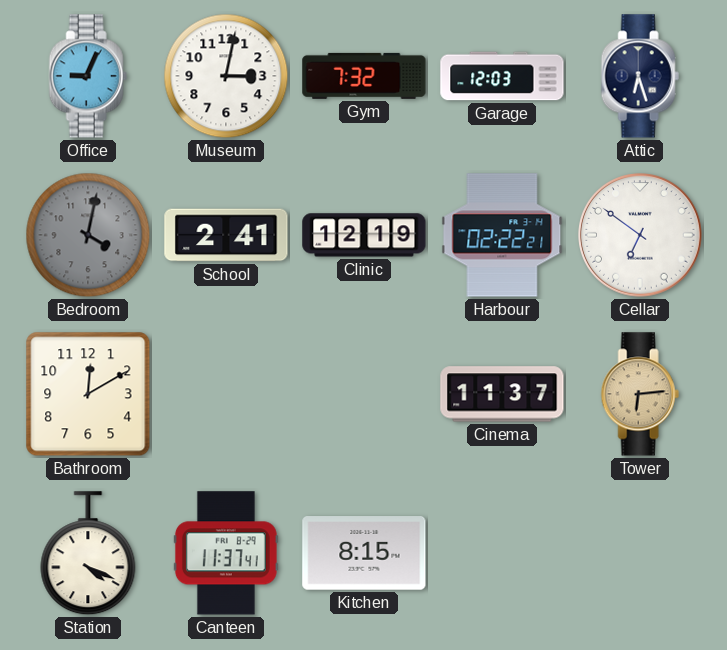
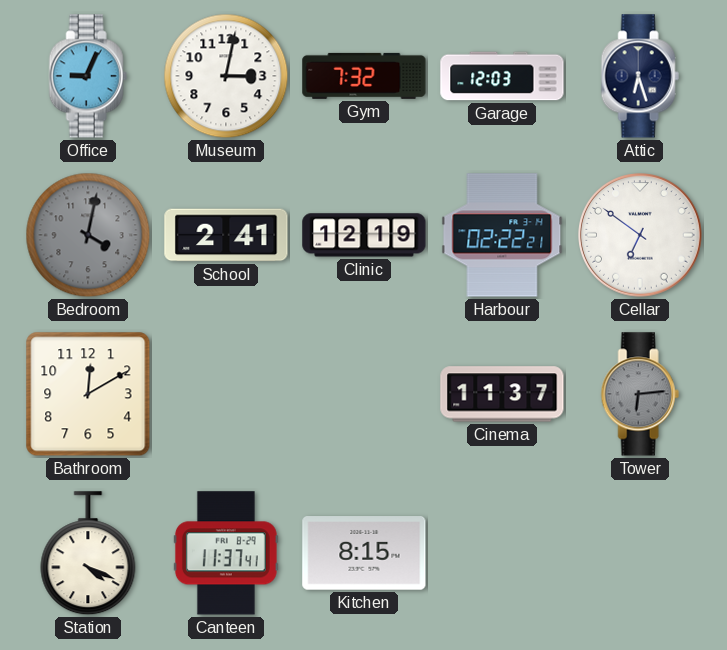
Tower dial: champagne -> grey (640, 394)
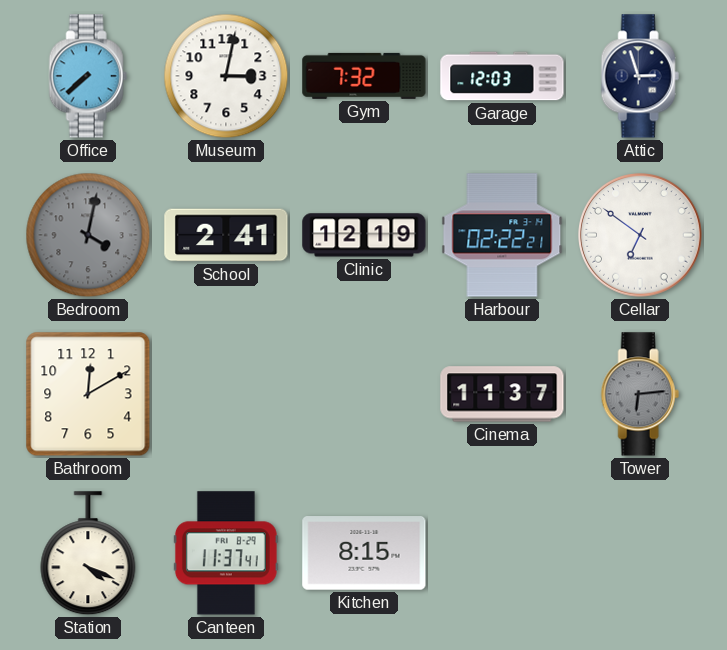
Office: 9:04 -> 7:38 (88, 76)
Attic: 6:27 -> 2:57 (640, 76)
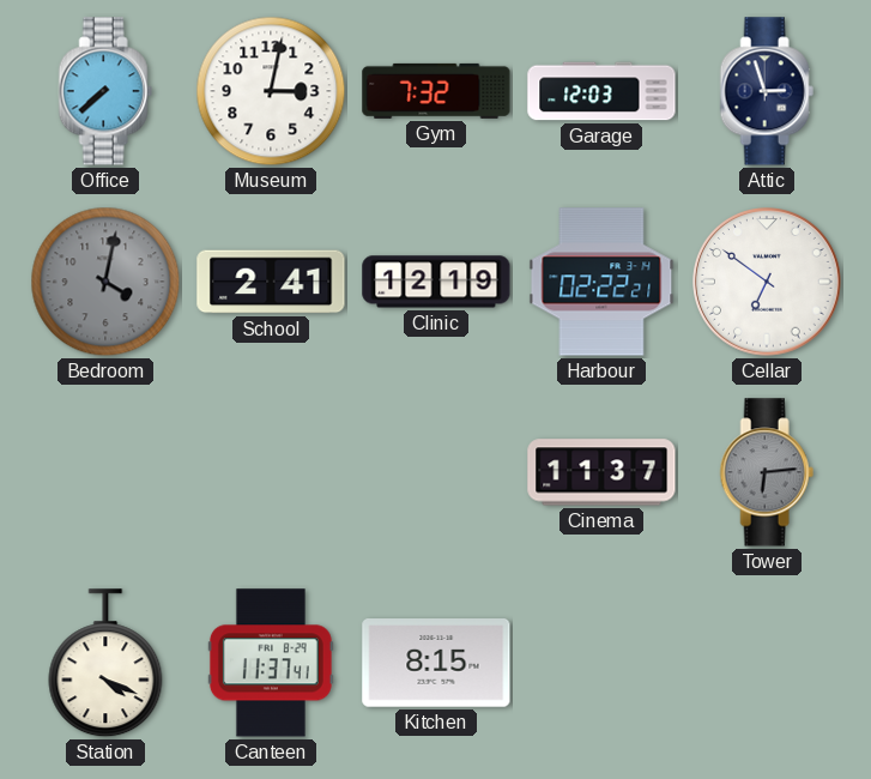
Bathroom: 12:10 -> none (88, 394)
